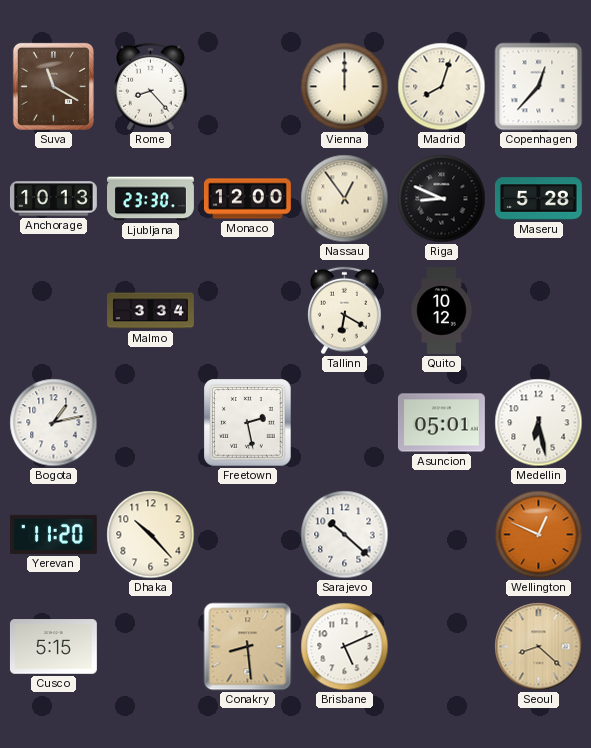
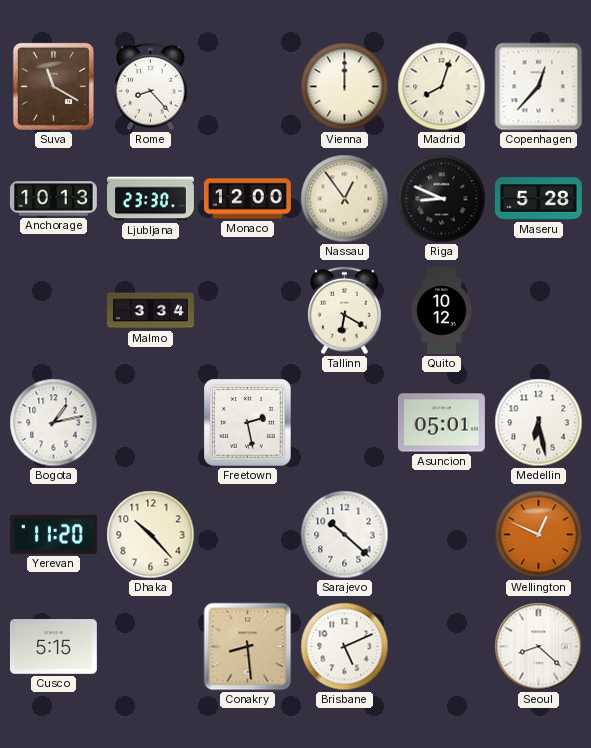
Seoul dial: champagne -> white (539, 647)
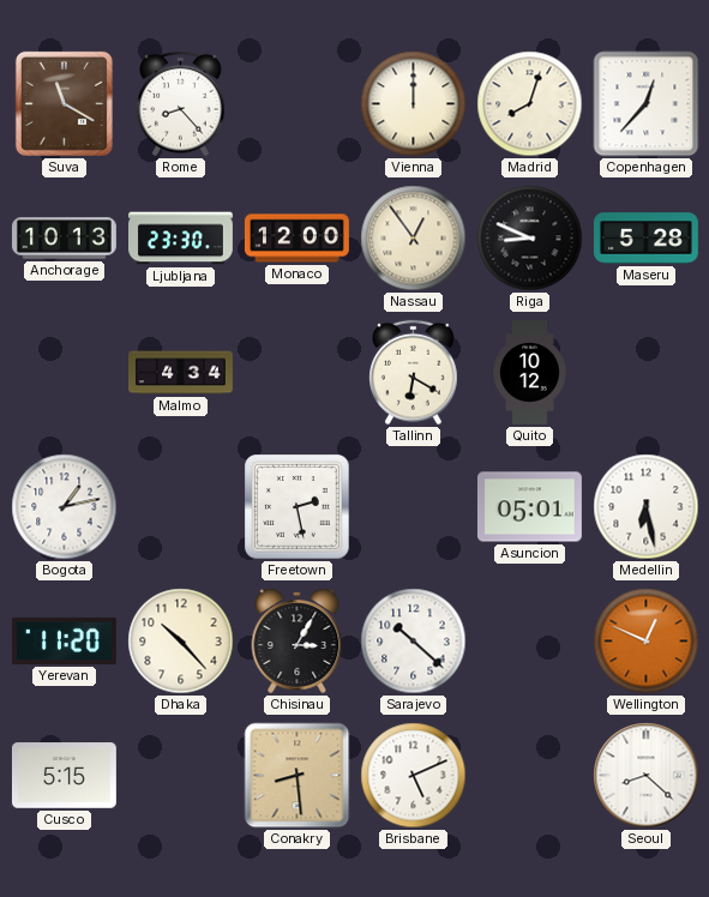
Malmo: 3:34 -> 4:34 (181, 373)
Chisinau: none -> 3:05 (298, 640)
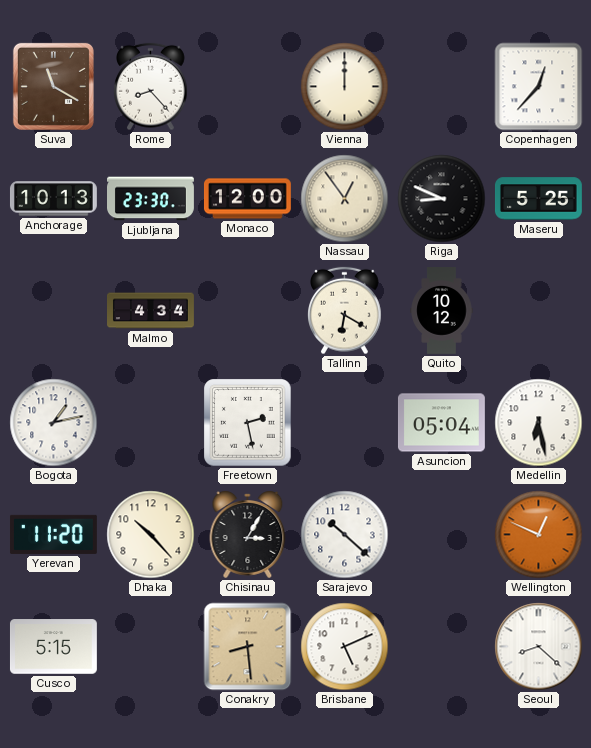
Madrid: 8:03 -> none (530, 104)
Maseru: 5:28 -> 5:25 (538, 199)
Asuncion: 05:01 -> 05:04 (441, 423)
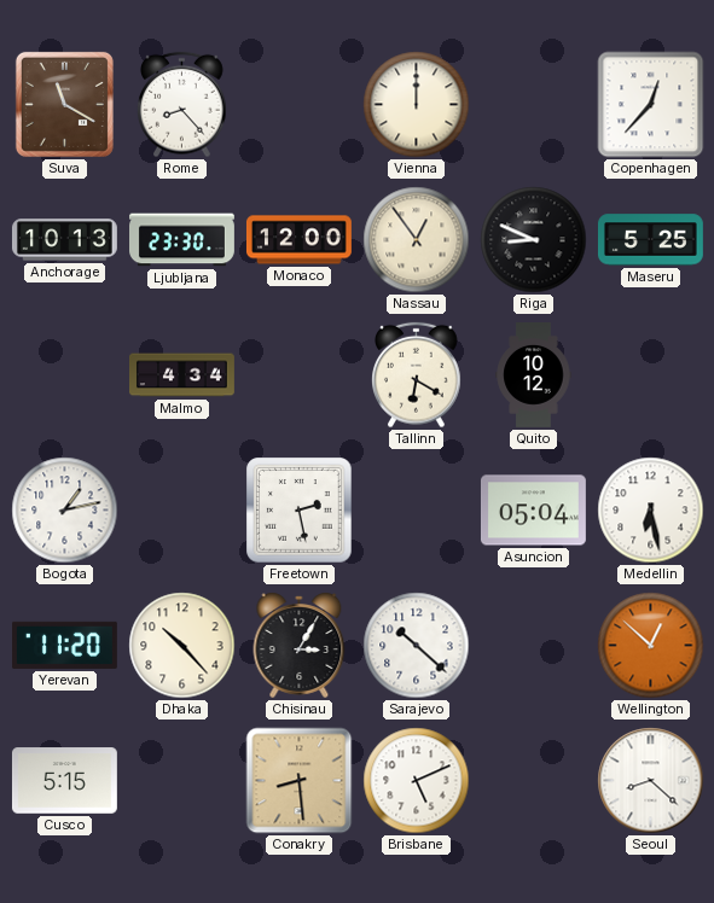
Wellington: 12:49 -> 12:52 (651, 646)
